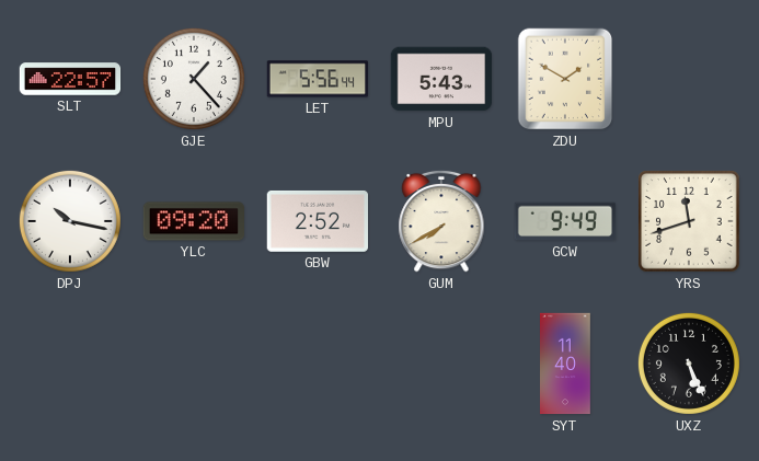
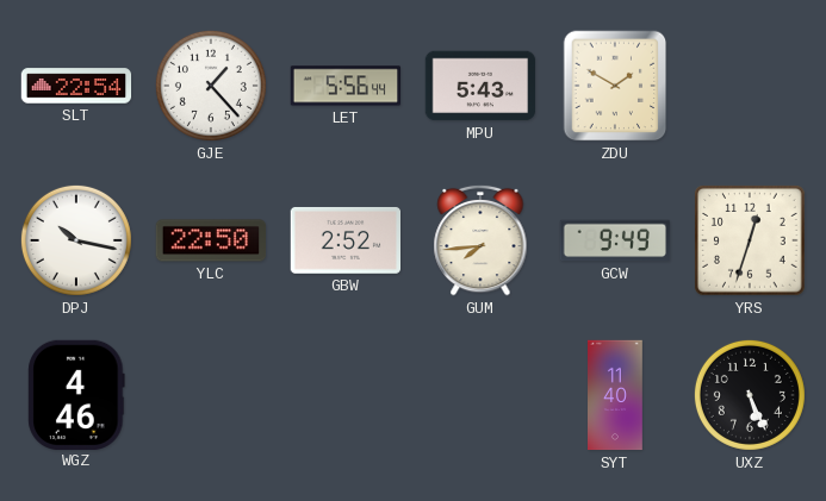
SLT: 22:57 -> 22:54 (76, 86)
YLC: 09:20 -> 22:50 (210, 240)
GUM: 7:40 -> 7:44 (480, 240)
YRS: 11:42 -> 12:33 (750, 240)
WGZ: none -> 4:46 (76, 394)
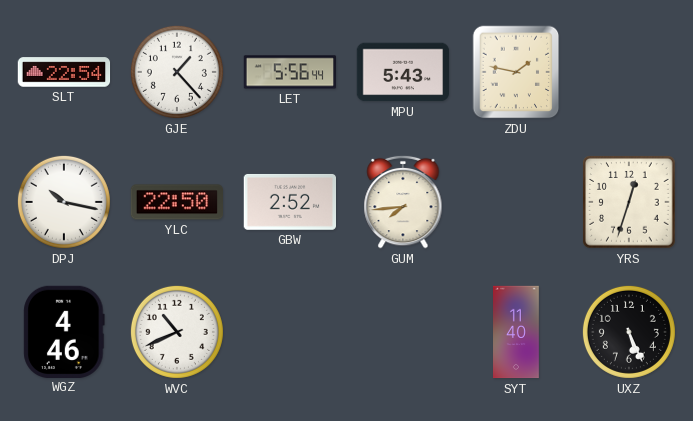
ZDU: 1:50 -> 1:47 (516, 72)
GCW: 9:49 -> none (615, 240)
WVC: none -> 10:41 (177, 332)
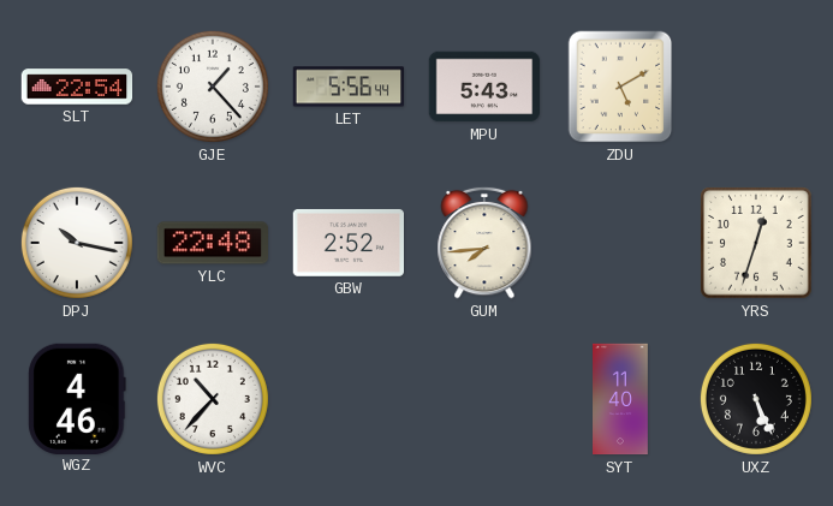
ZDU: 1:47 -> 5:10 (620, 87)
YLC: 22:50 -> 22:48 (212, 243)
WVC: 10:41 -> 10:37 (213, 399)
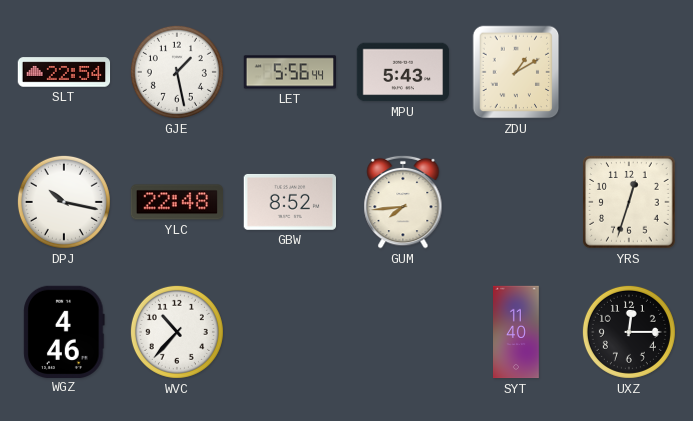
GJE: 1:23 -> 1:28 (177, 72)
ZDU: 5:10 -> 1:10 (516, 72)
GBW: 2:52 -> 8:52 (289, 202)
UXZ: 5:26 -> 12:15 (629, 332)
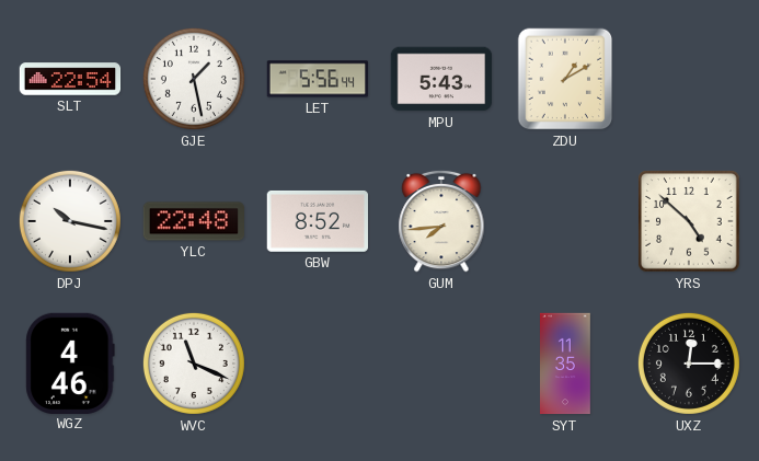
YRS: 12:33 -> 4:52 (689, 221)
WVC: 10:37 -> 11:19 (194, 364)
SYT: 11:40 -> 11:35 (565, 364)
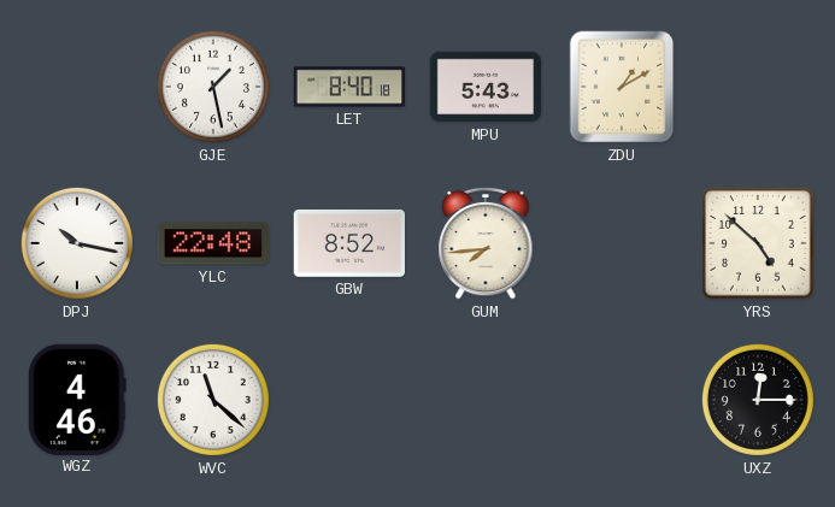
SLT: 22:54 -> none (70, 79)
LET: 5:56 -> 8:40 (349, 87)
WVC: 11:19 -> 11:22 (213, 400)
SYT: 11:35 -> none (565, 364)
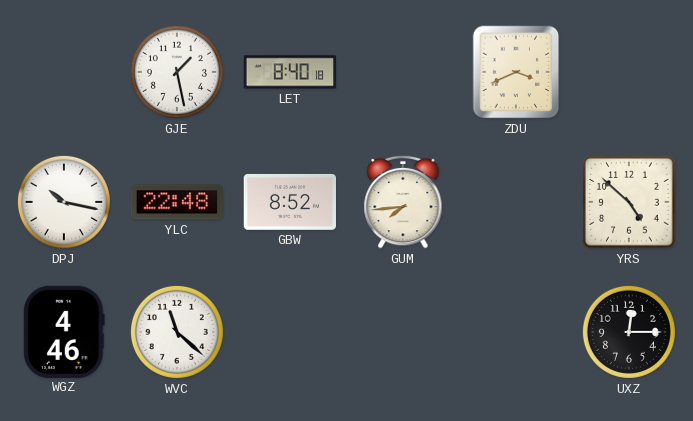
MPU: 5:43 -> none (486, 87)
ZDU: 1:10 -> 3:41 (516, 72)
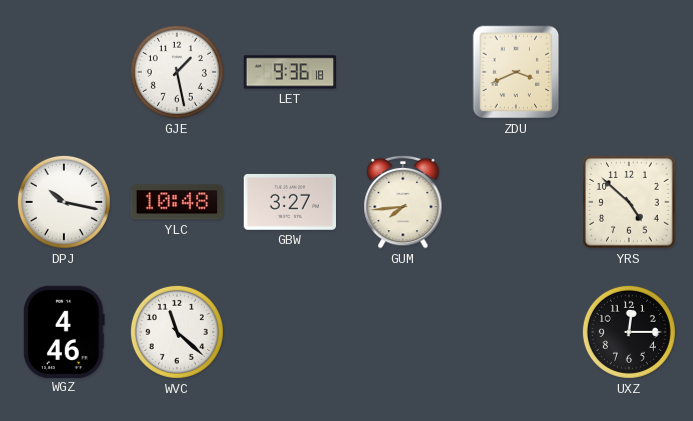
LET: 8:40 -> 9:36 (290, 72)
YLC: 22:48 -> 10:48 (176, 202)
GBW: 8:52 -> 3:27 (289, 202)
